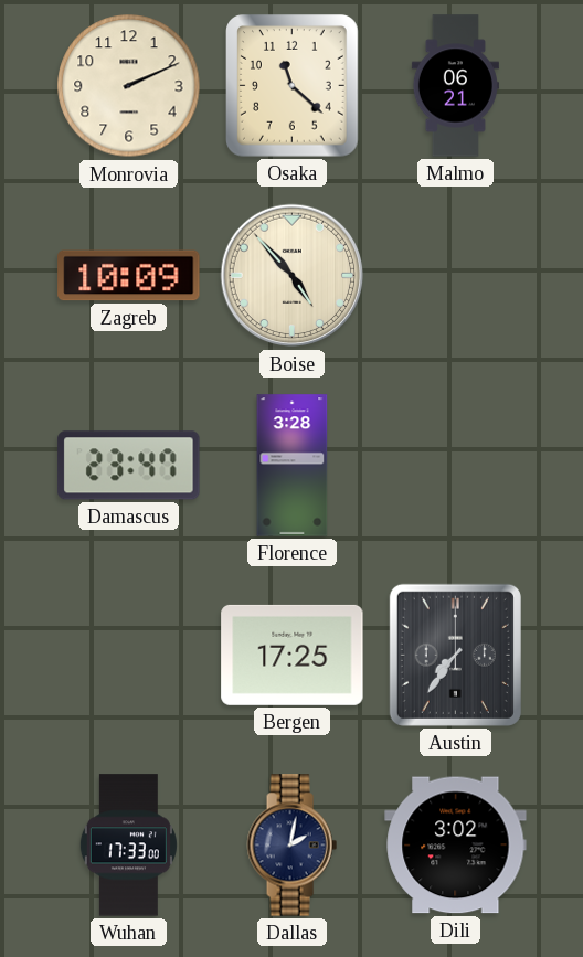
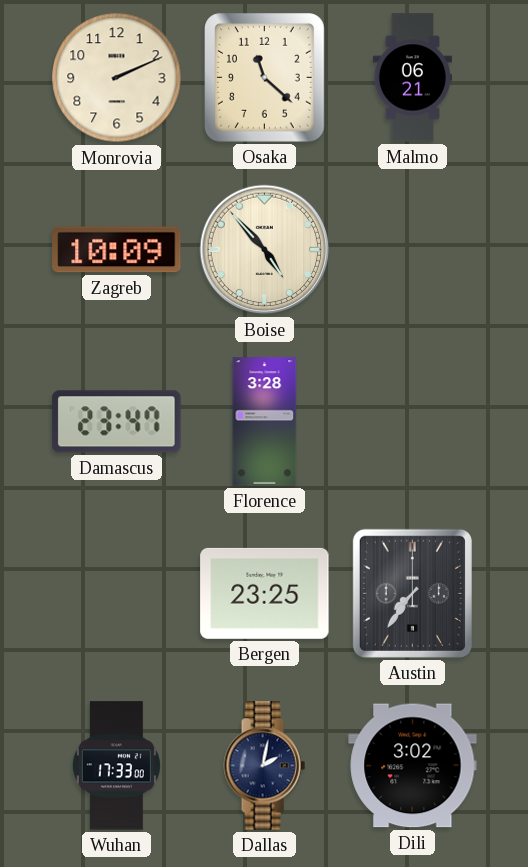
Bergen: 17:25 -> 23:25 (265, 593)
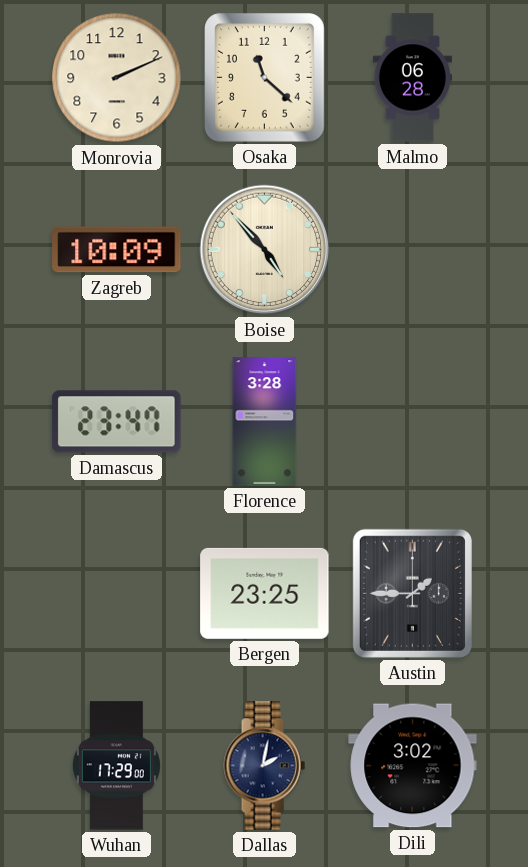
Malmo: 06:21 -> 06:28 (412, 78)
Austin: 7:36 -> 1:45 (412, 593)
Wuhan: 17:33 -> 17:29 (116, 766)
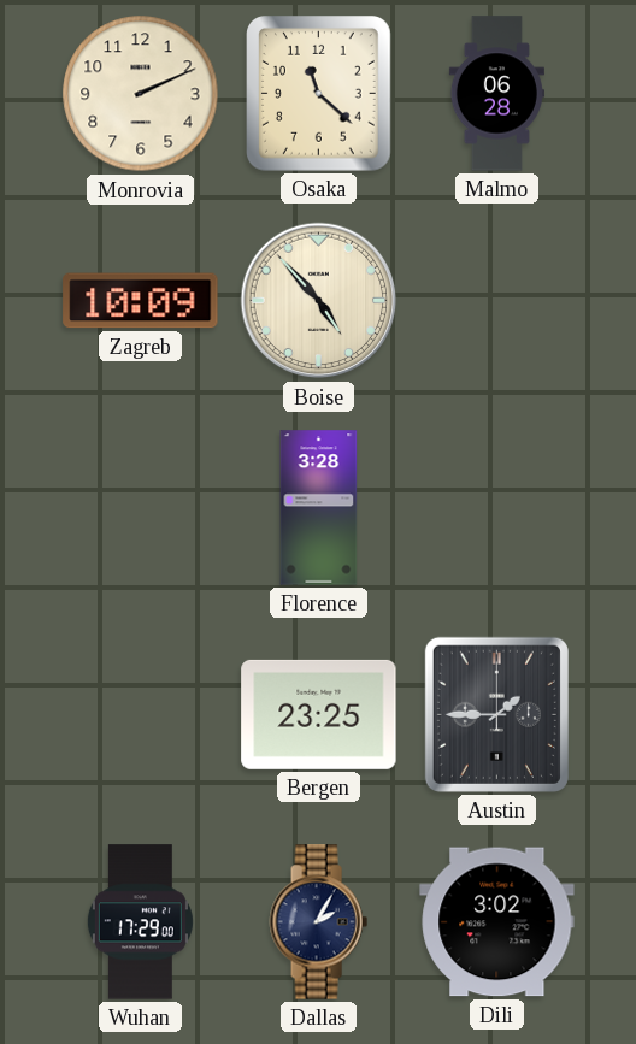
Damascus: 23:47 -> none (117, 422)
Dallas: 2:02 -> 2:05 (318, 922)
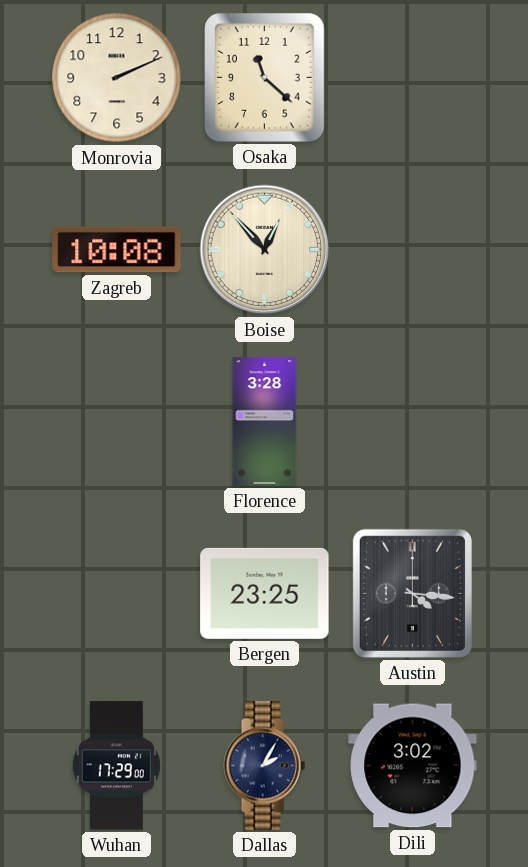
Malmo: 06:28 -> none (496, 94)
Zagreb: 10:09 -> 10:08 (117, 250)
Boise: 4:53 -> 12:53 (265, 250)
Austin: 1:45 -> 4:16 (412, 593)
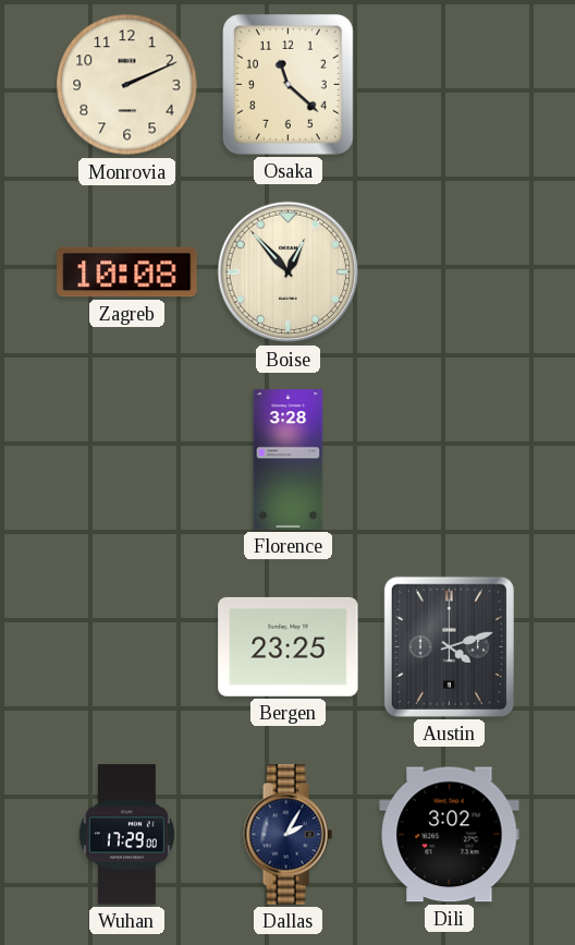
Austin: 4:16 -> 4:12 (449, 646)
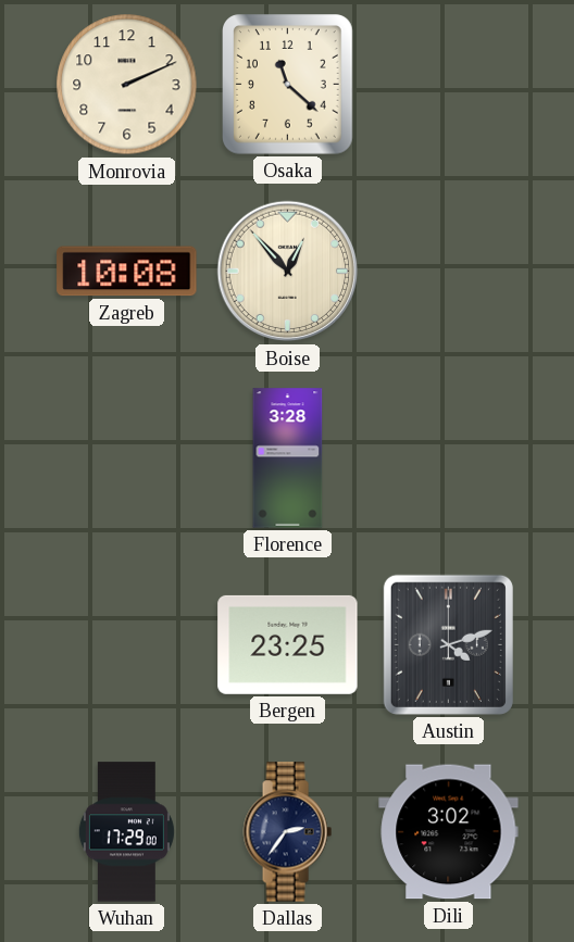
Dallas: 2:05 -> 2:36 (287, 832)
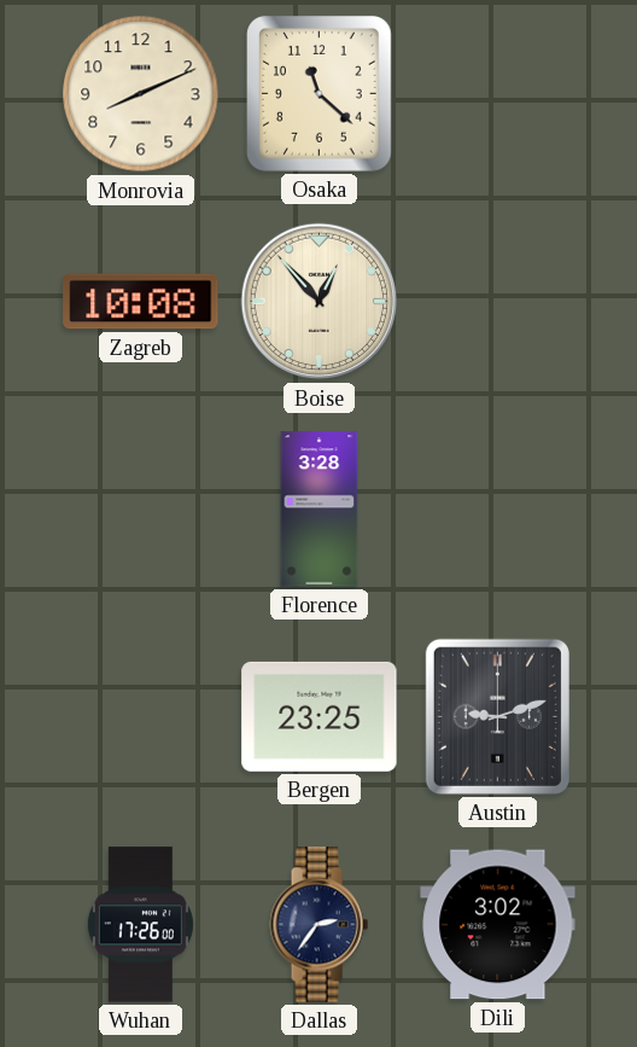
Monrovia: 2:11 -> 8:11 (141, 94)
Austin: 4:12 -> 9:12 (497, 716)
Wuhan: 17:29 -> 17:26 (140, 925)
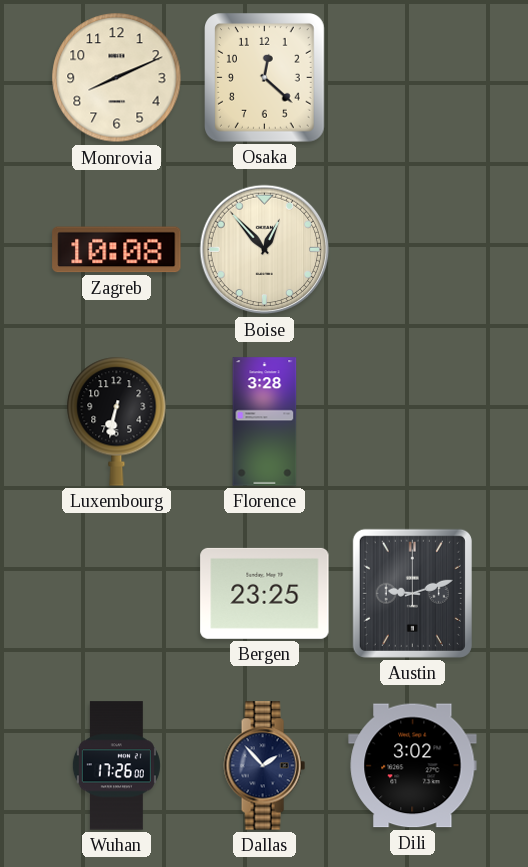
Osaka: 11:22 -> 12:22 (265, 78)
Luxembourg: none -> 6:32 (117, 421)
Dallas: 2:36 -> 1:53 (264, 766)
